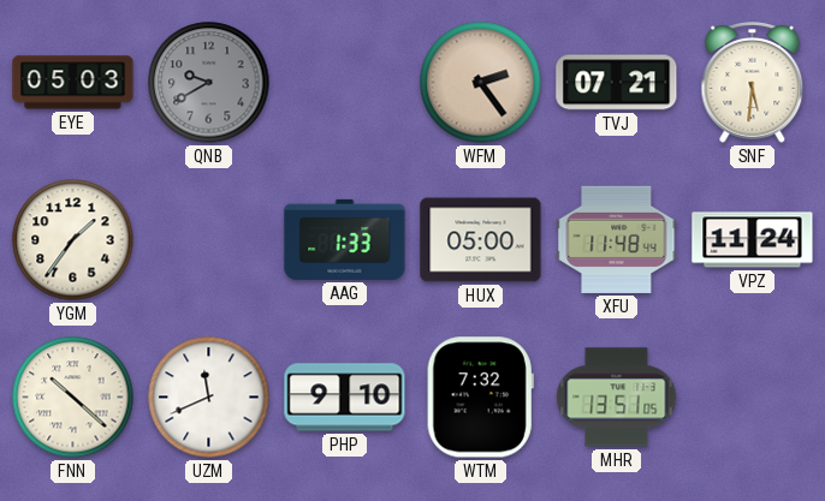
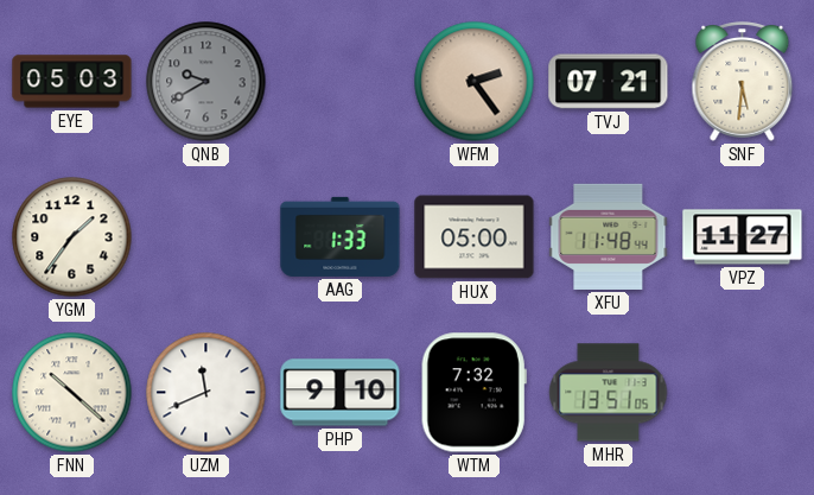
VPZ: 11:24 -> 11:27 (743, 237)
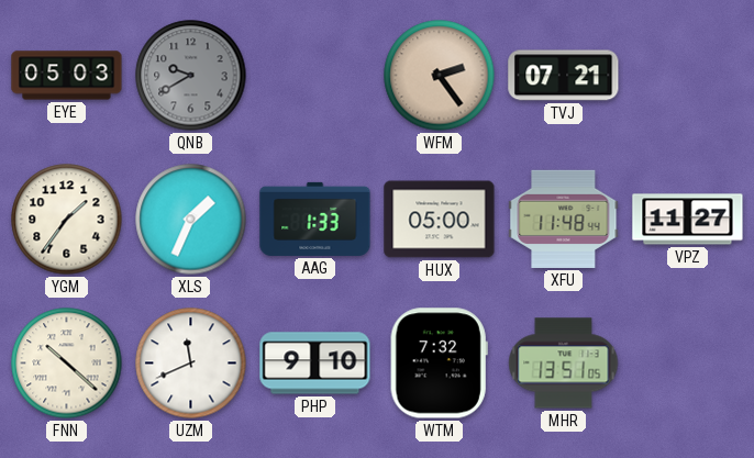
SNF: 5:31 -> none (743, 82)
XLS: none -> 1:34 (191, 220)
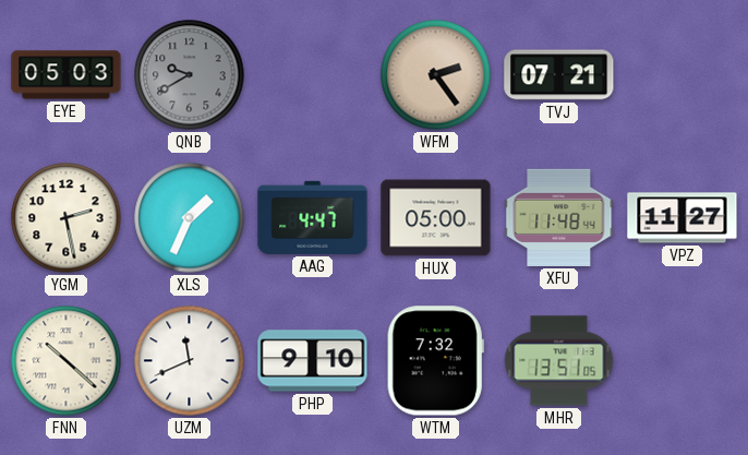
YGM: 1:36 -> 2:28 (67, 218)
AAG: 1:33 -> 4:47 (313, 217)
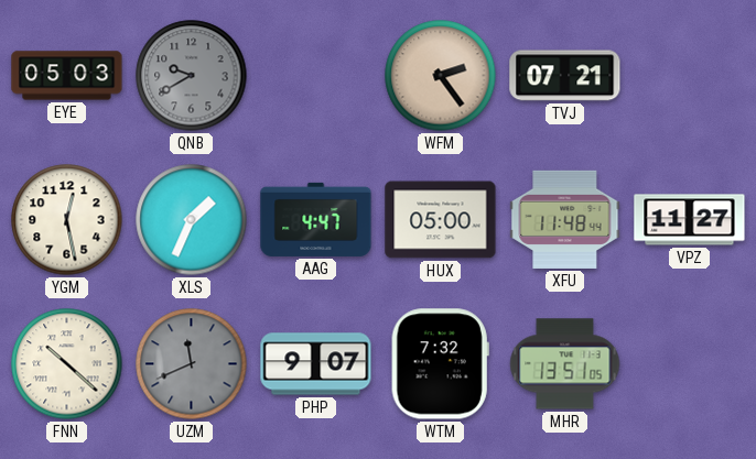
YGM: 2:28 -> 12:28 (67, 220)
UZM dial: white -> grey (192, 364)
PHP: 9:10 -> 9:07 (316, 364)
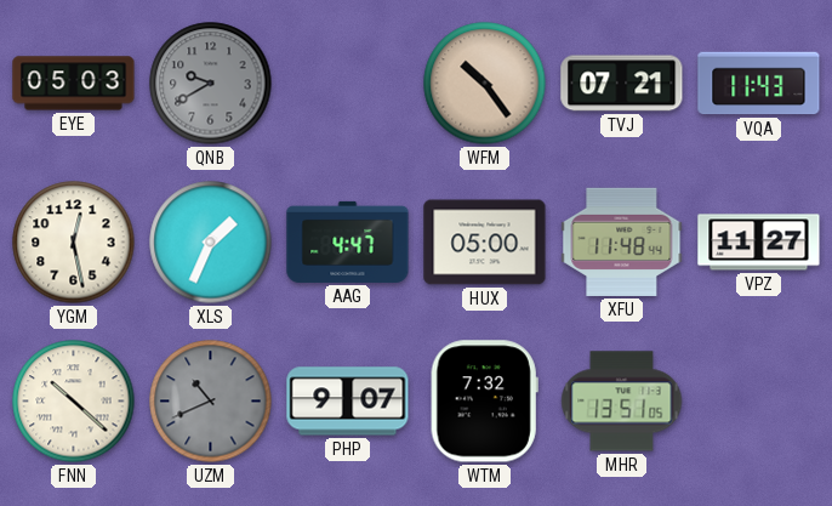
WFM: 2:24 -> 10:24 (485, 84)
VQA: none -> 11:43 (759, 84)
UZM: 11:41 -> 10:41 (211, 402)
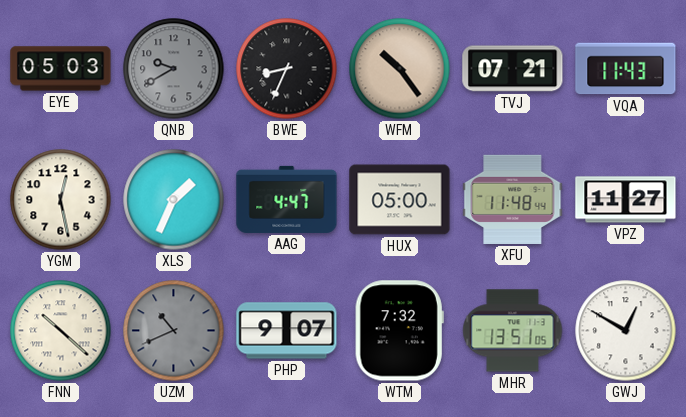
BWE: none -> 8:34 (287, 69)
GWJ: none -> 12:50 (626, 331)
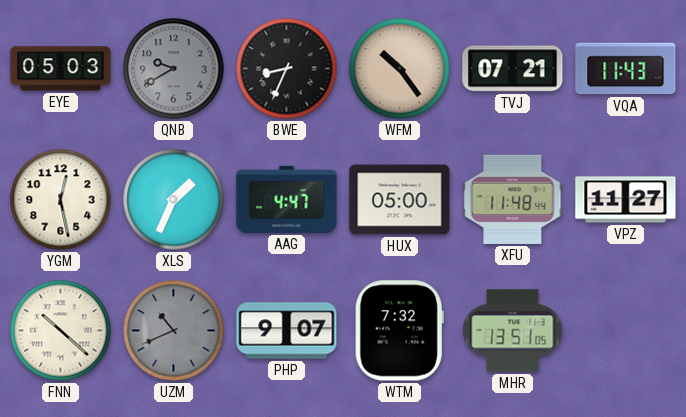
GWJ: 12:50 -> none (626, 331)
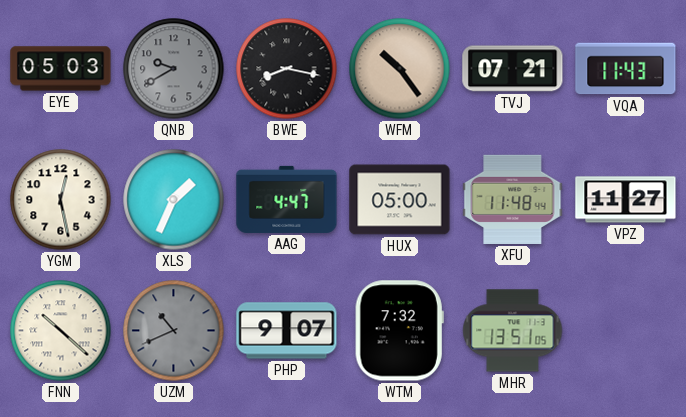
BWE: 8:34 -> 8:17 (287, 69)
